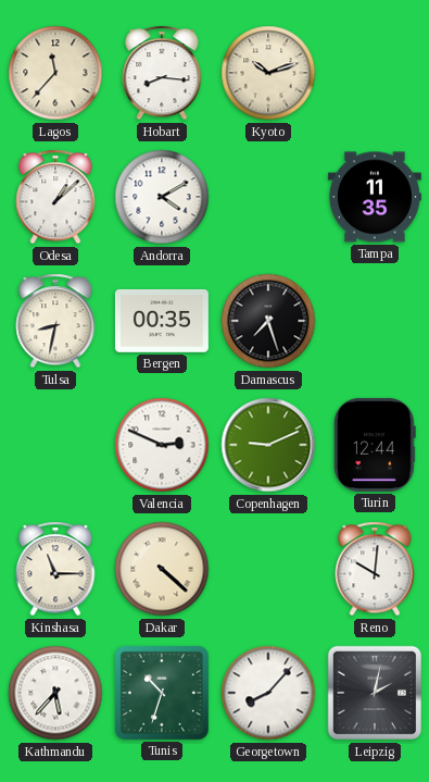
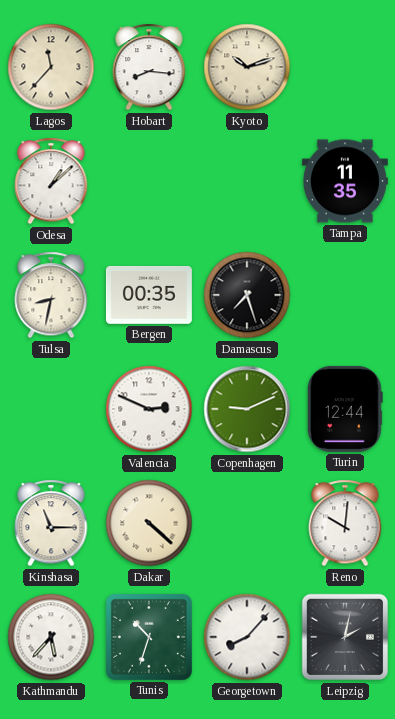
Andorra: 4:10 -> none (162, 197)
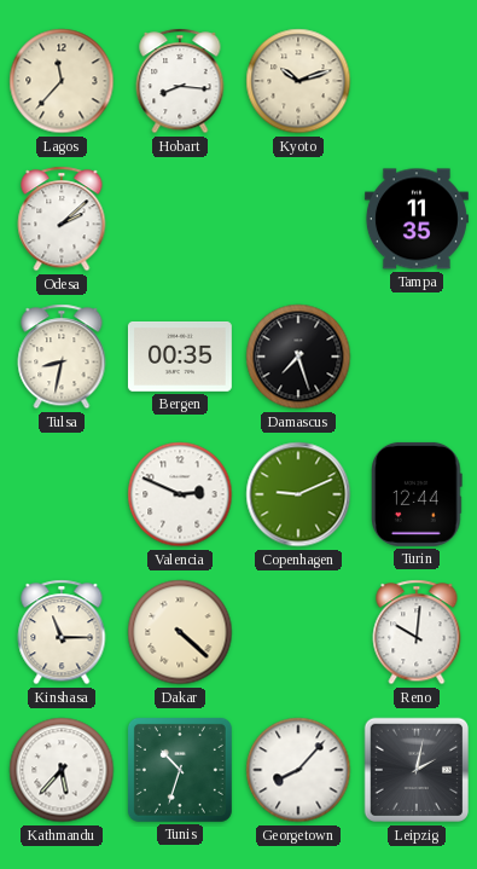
Odesa: 1:08 -> 2:08 (62, 219)
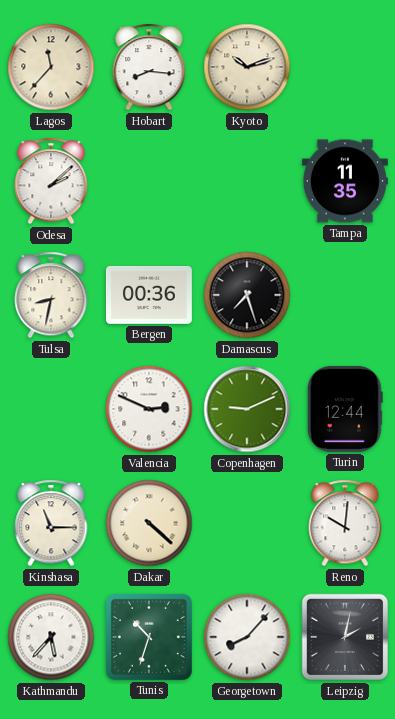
Bergen: 00:35 -> 00:36 (149, 295)
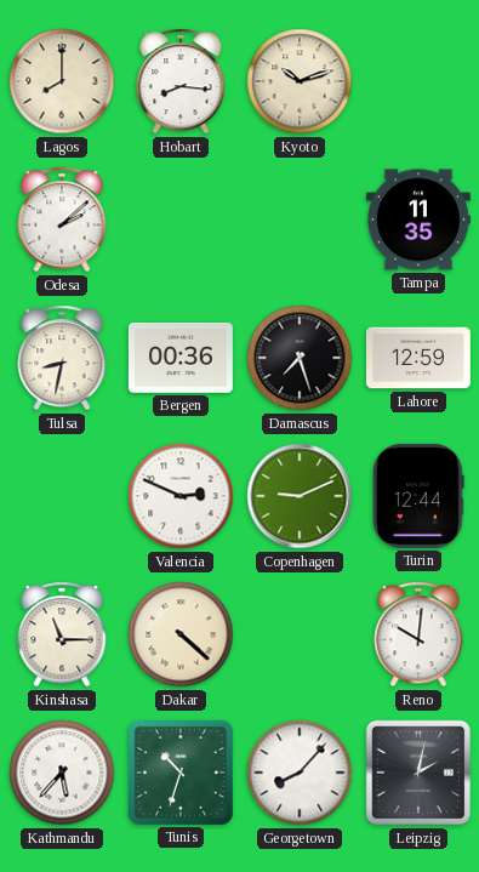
Lagos: 11:37 -> 8:00 (62, 81)
Lahore: none -> 12:59 (418, 358)
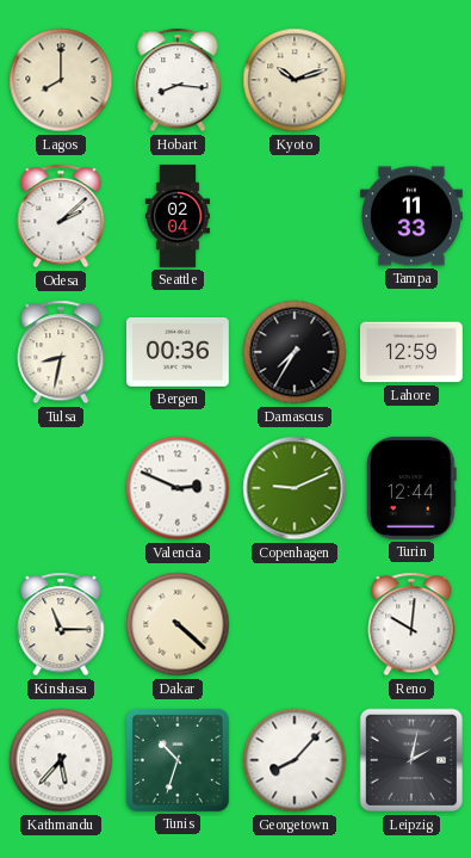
Seattle: none -> 02:04 (176, 216)
Tampa: 11:35 -> 11:33 (411, 216)
Damascus: 7:27 -> 7:35 (295, 352)
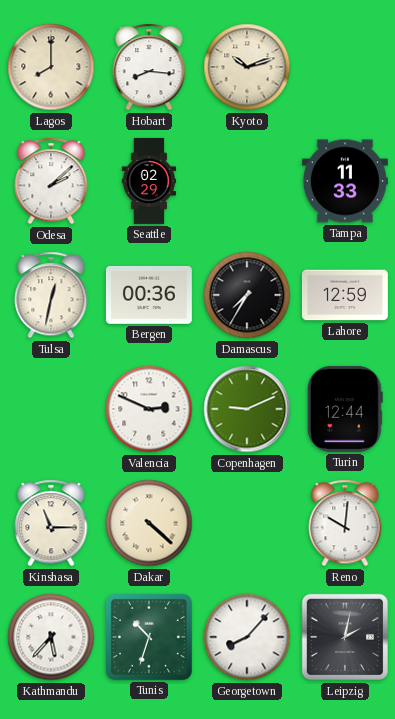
Seattle: 02:04 -> 02:29 (148, 181)
Tulsa: 8:32 -> 12:32 (51, 295)
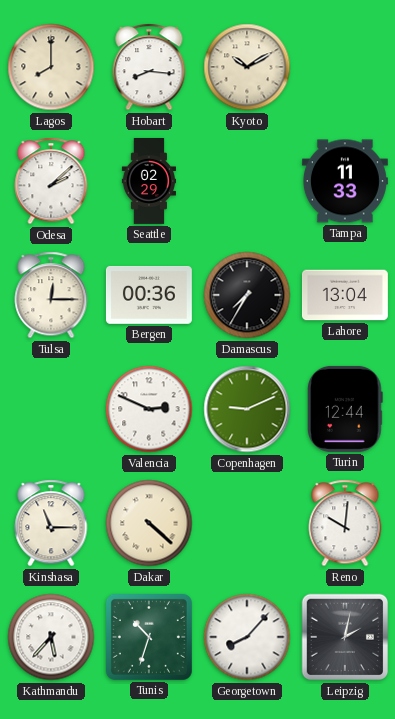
Kyoto: 10:12 -> 10:10 (247, 67)
Tulsa: 12:32 -> 12:15 (51, 295)
Lahore: 12:59 -> 13:04 (345, 295)
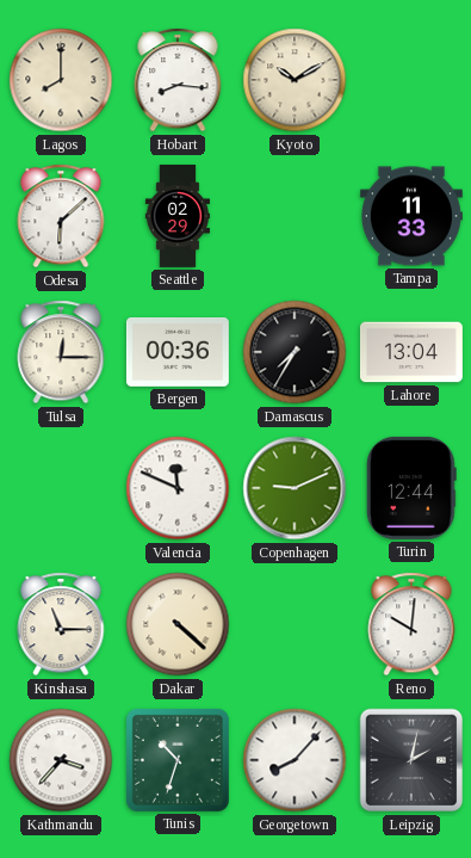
Odesa: 2:08 -> 6:08 (61, 216)
Valencia: 2:49 -> 11:49 (178, 488)
Kathmandu: 5:37 -> 3:37 (61, 760)
